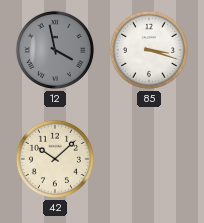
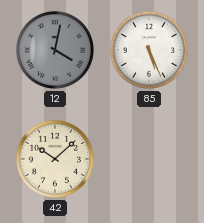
12: 3:58 -> 4:02 (55, 50)
85: 3:18 -> 5:26 (149, 50)
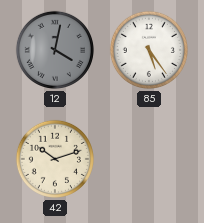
85: 5:26 -> 5:24 (149, 50)
42: 10:08 -> 10:12 (55, 159)
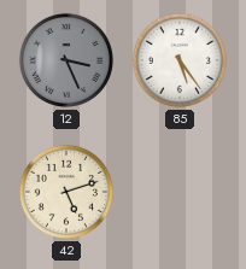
12: 4:02 -> 3:26 (66, 60)
42: 10:12 -> 5:12 (66, 192)
